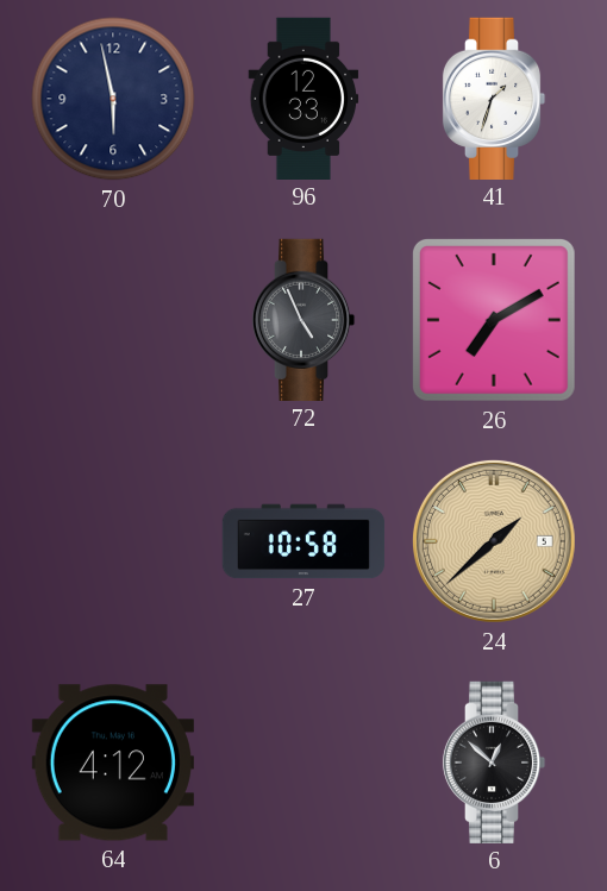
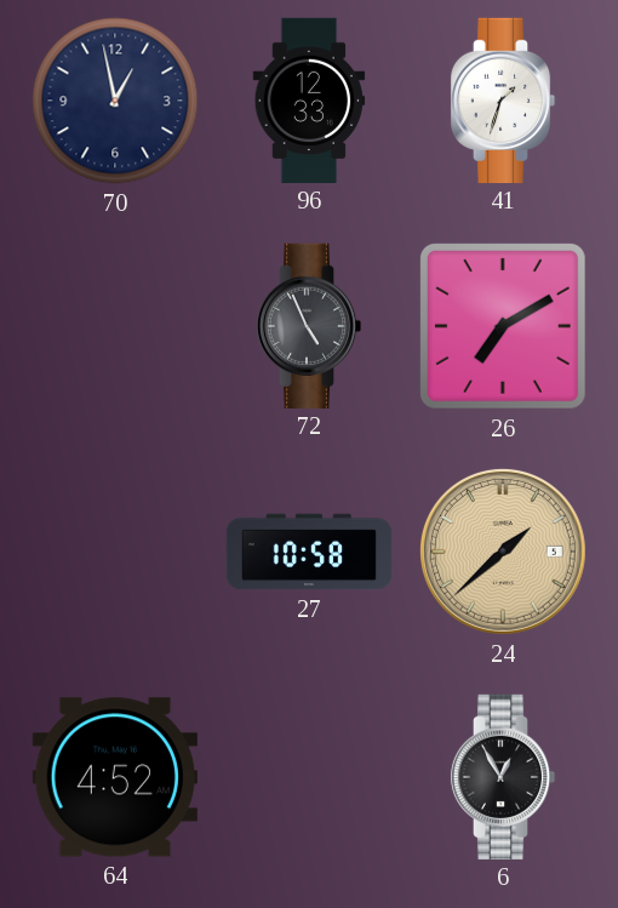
70: 5:58 -> 12:58 (115, 101)
64: 4:12 -> 4:52 (115, 777)
6: 12:52 -> 12:55 (503, 776)
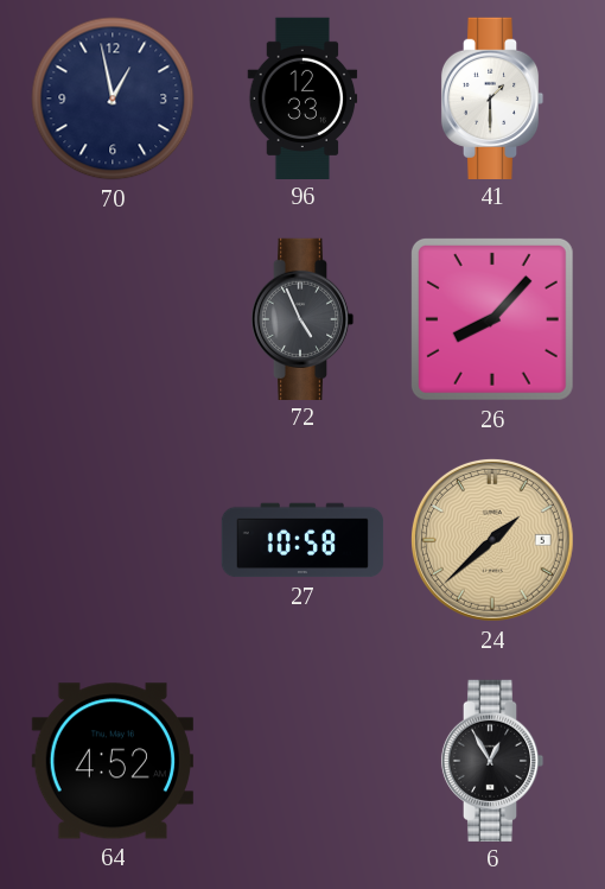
41: 1:33 -> 1:30 (492, 97)
26: 7:10 -> 8:07 (492, 319)
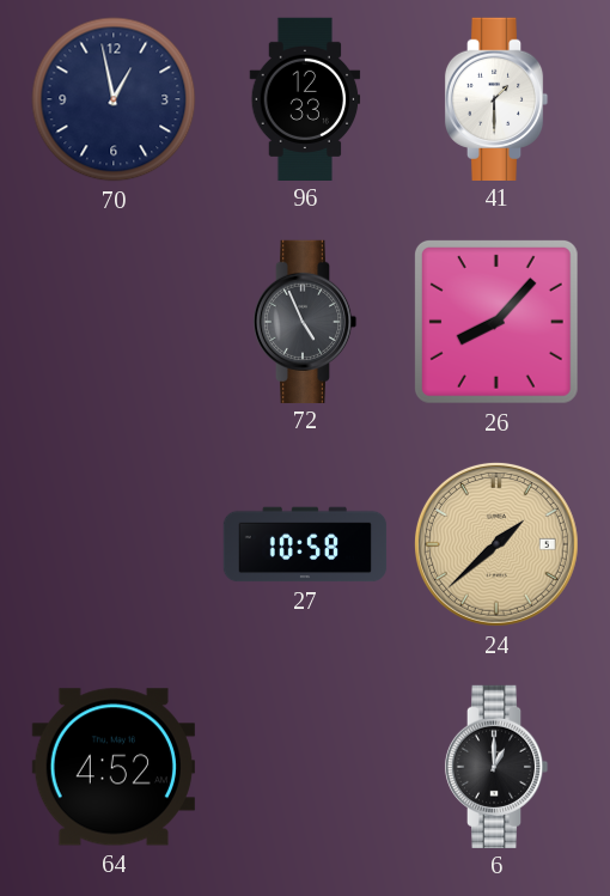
6: 12:55 -> 1:00 (496, 766)
